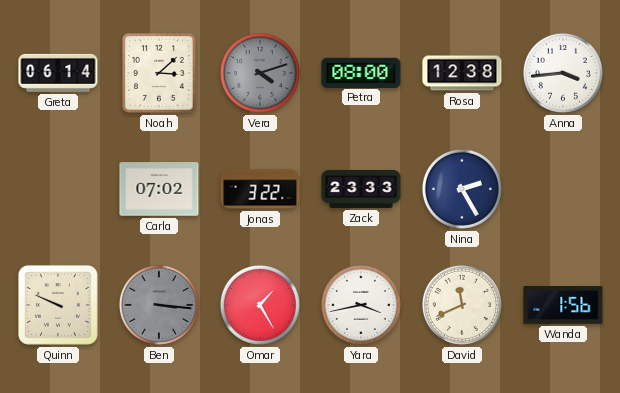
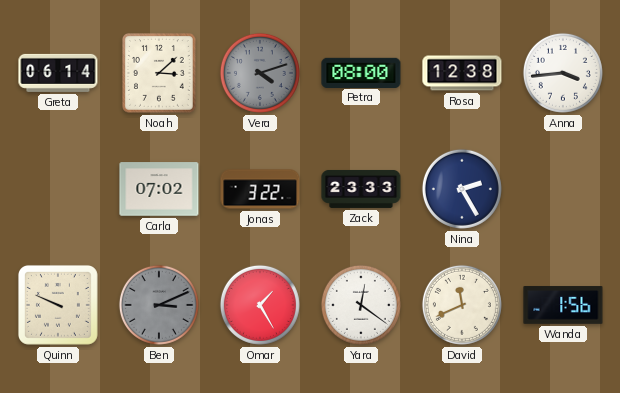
Ben: 3:16 -> 3:11 (159, 305)
Yara: 3:43 -> 12:21 (361, 305)
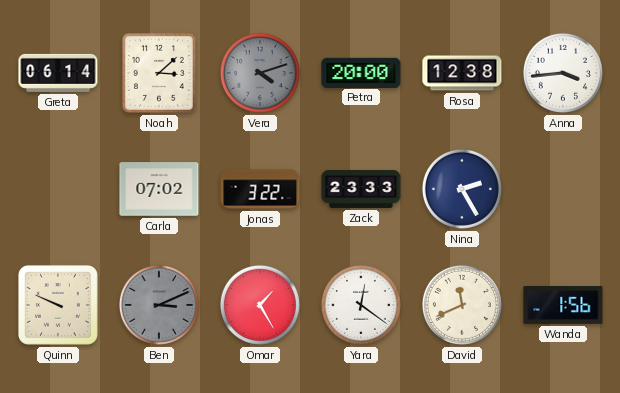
Petra: 08:00 -> 20:00 (361, 72)
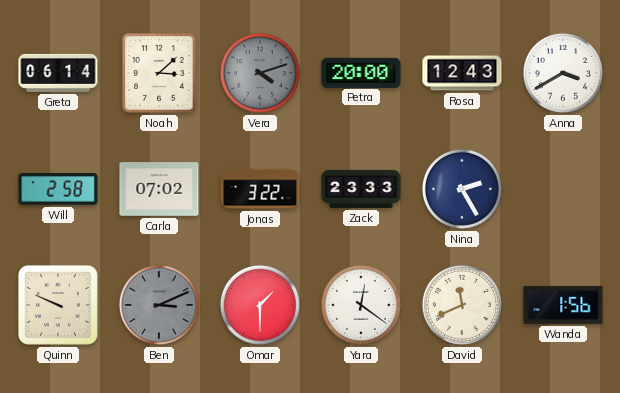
Rosa: 12:38 -> 12:43 (462, 73)
Anna: 3:44 -> 3:40 (563, 73)
Will: none -> 2:58 (58, 189)
Omar: 1:25 -> 1:30 (260, 305)
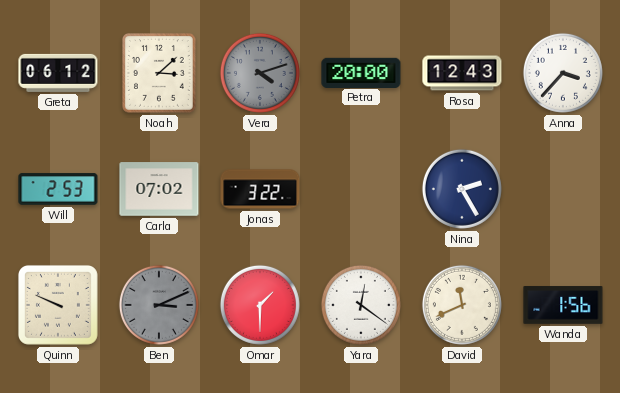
Greta: 06:14 -> 06:12 (58, 73)
Anna: 3:40 -> 3:37 (563, 73)
Will: 2:58 -> 2:53 (58, 189)
Zack: 23:33 -> none (361, 189)
